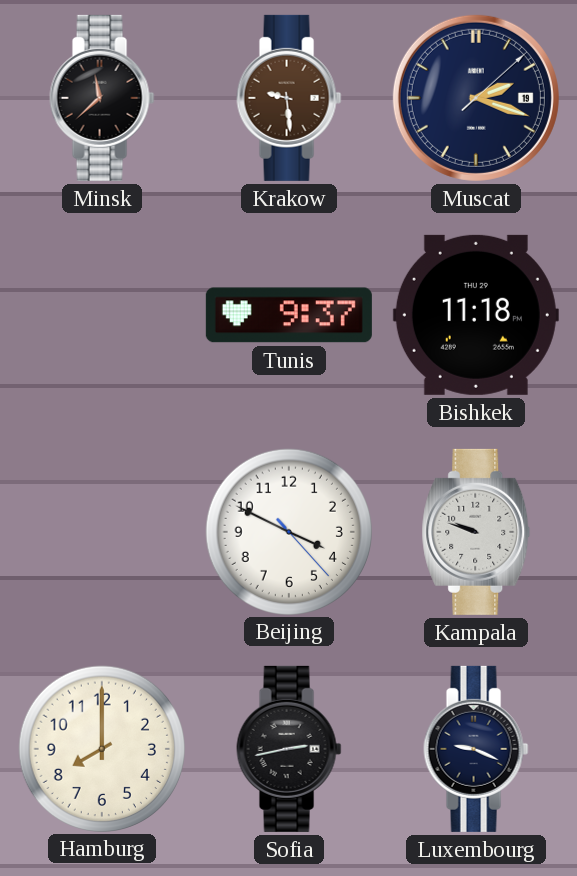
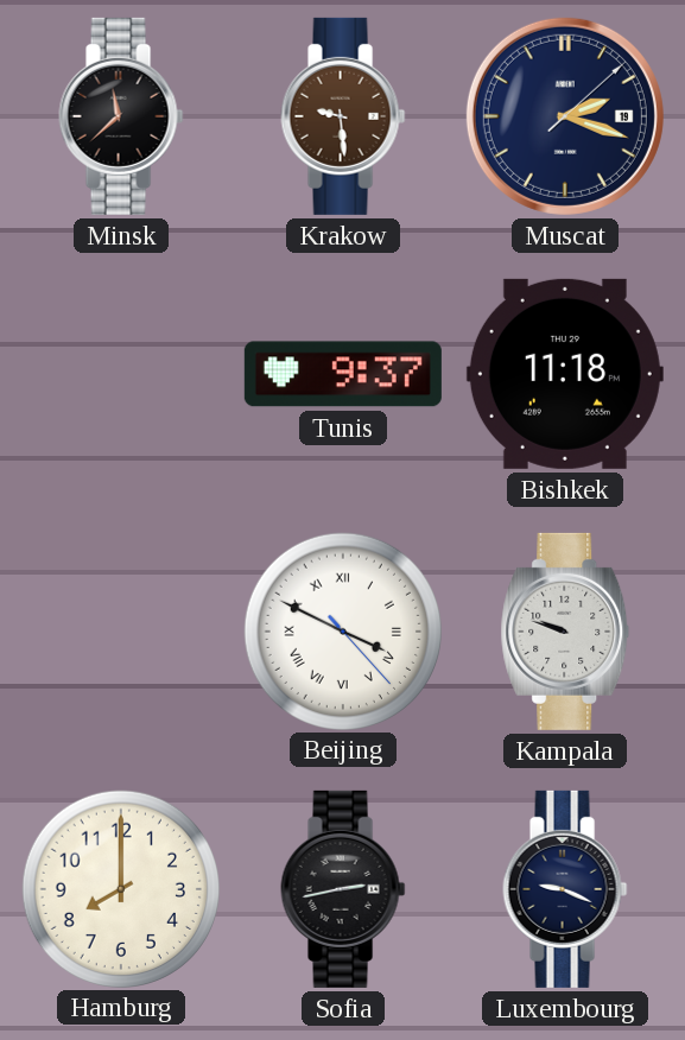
Beijing numerals: Arabic -> Roman (342, 630)
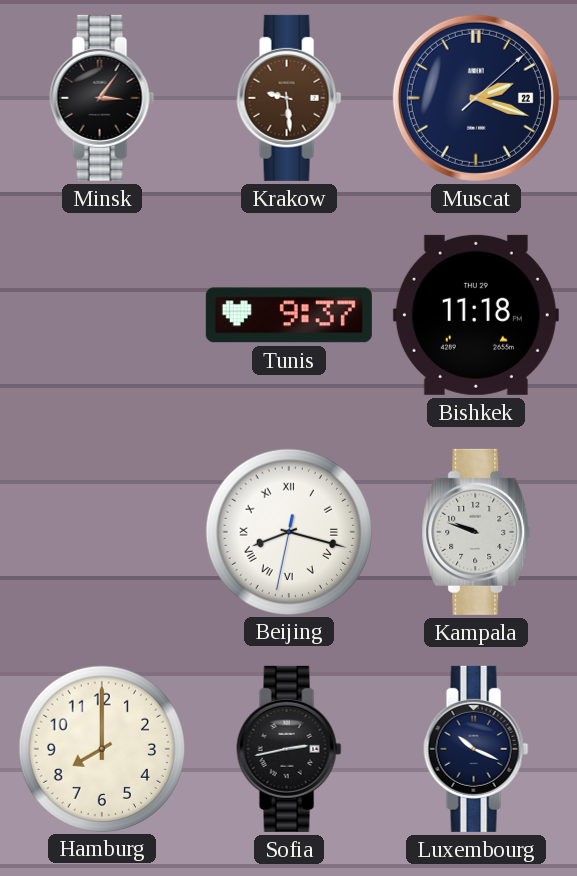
Minsk: 11:38 -> 3:06 (102, 98)
Muscat date: 19 -> 22 (476, 98)
Beijing: 3:49 -> 8:17 (288, 531)
Luxembourg: 9:19 -> 10:19 (476, 749)
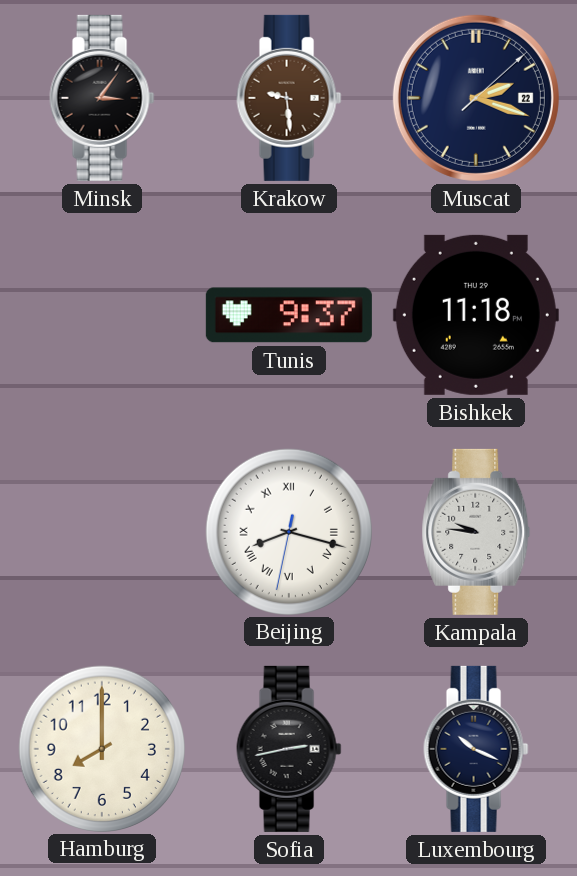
Kampala: 9:48 -> 9:46 (476, 532)
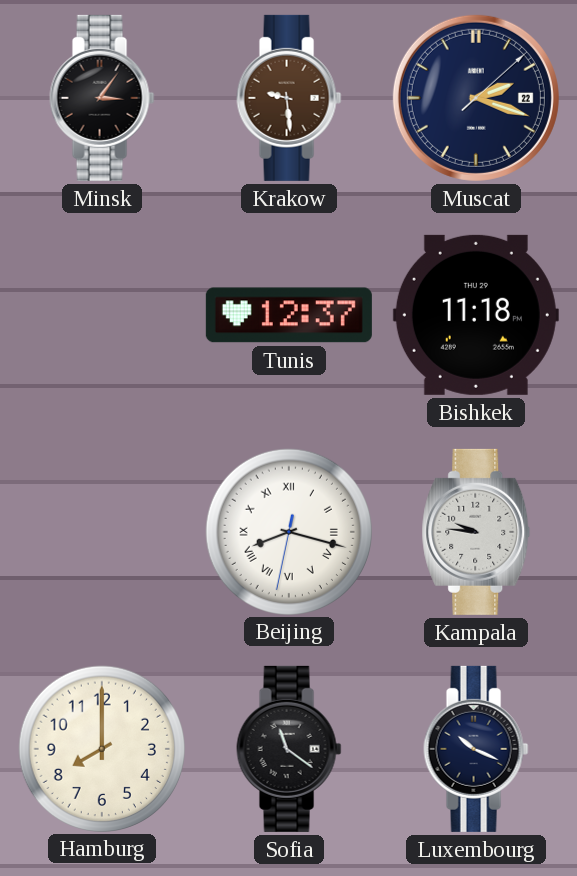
Tunis: 9:37 -> 12:37 (289, 315)
Sofia: 2:43 -> 11:21 (289, 749)
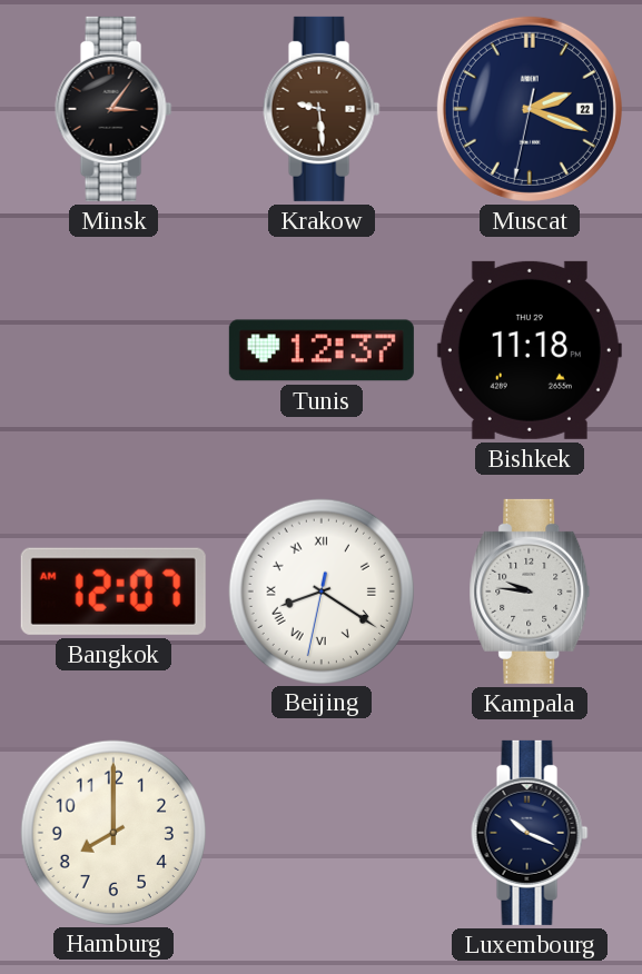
Muscat: 2:18:08 -> 2:18:32 (530, 109)
Bangkok: none -> 12:07 (113, 592)
Beijing: 8:17 -> 8:20 (320, 590)
Sofia: 11:21 -> none (289, 749)
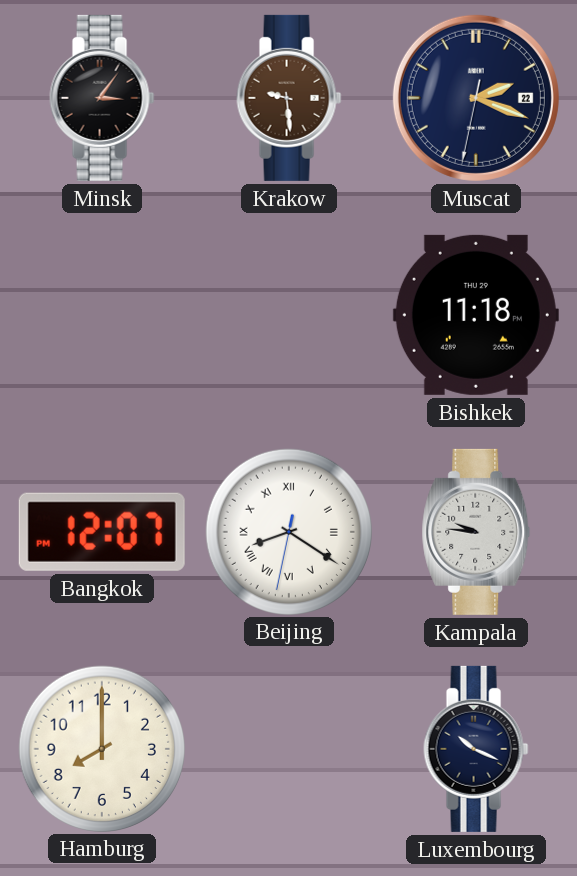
Tunis: 12:37 -> none (322, 350)
Bangkok: 12:07 AM -> 12:07 PM (102, 532)
